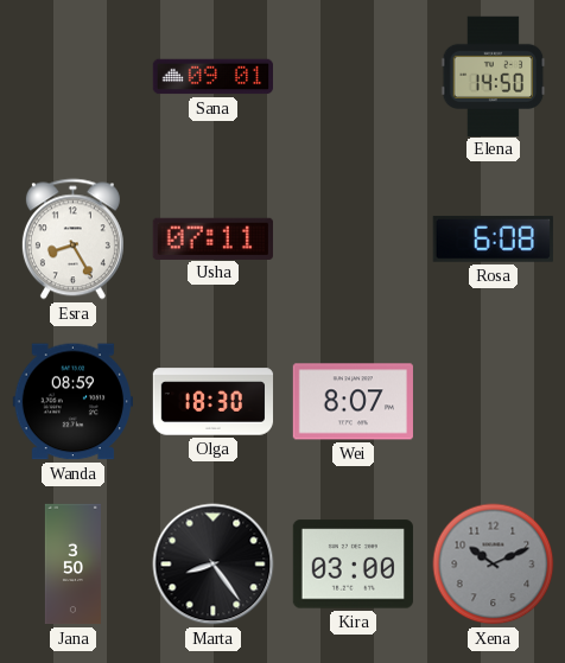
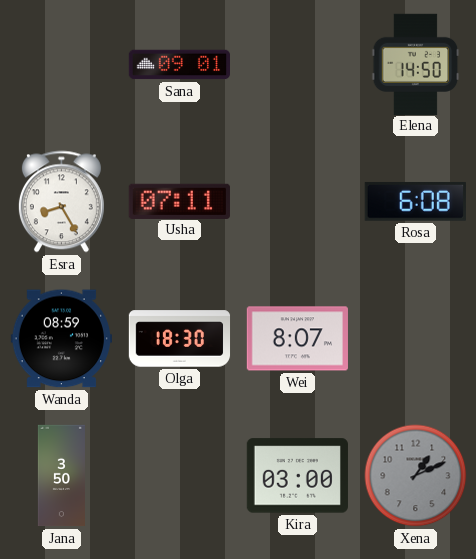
Marta: 8:24 -> none (214, 565)
Xena: 10:11 -> 1:11 (416, 476)
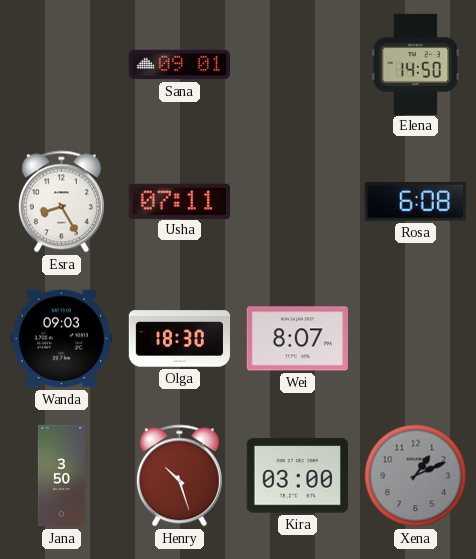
Wanda: 08:59 -> 09:03 (61, 339)
Henry: none -> 10:27 (179, 476)
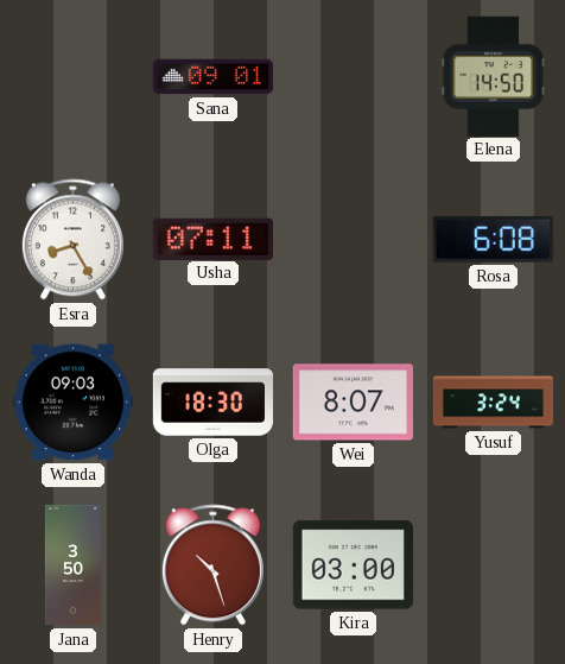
Yusuf: none -> 3:24 (494, 403)
Xena: 1:11 -> none (416, 476)
